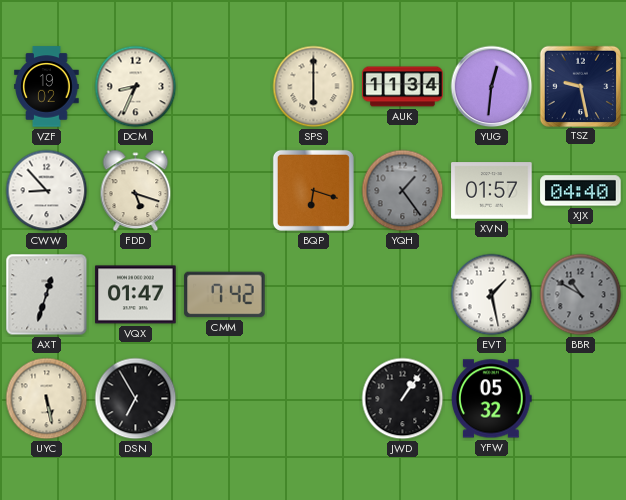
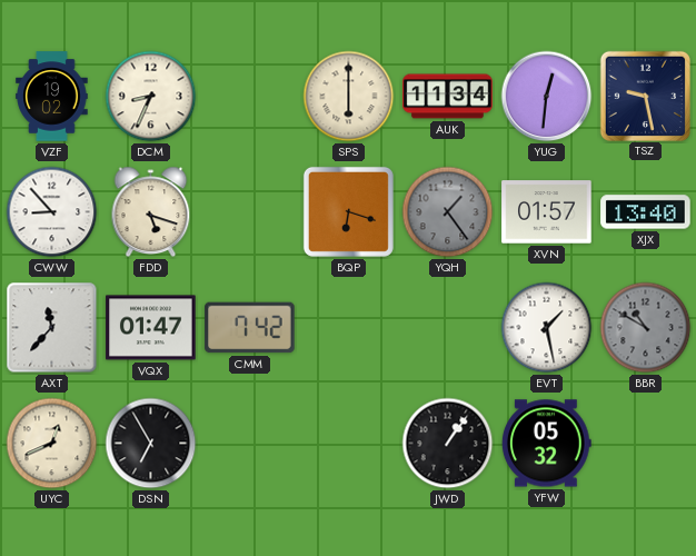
XJX: 04:40 -> 13:40 (646, 212)
AXT: 12:33 -> 11:37 (52, 328)
UYC: 5:28 -> 12:41 (52, 444)
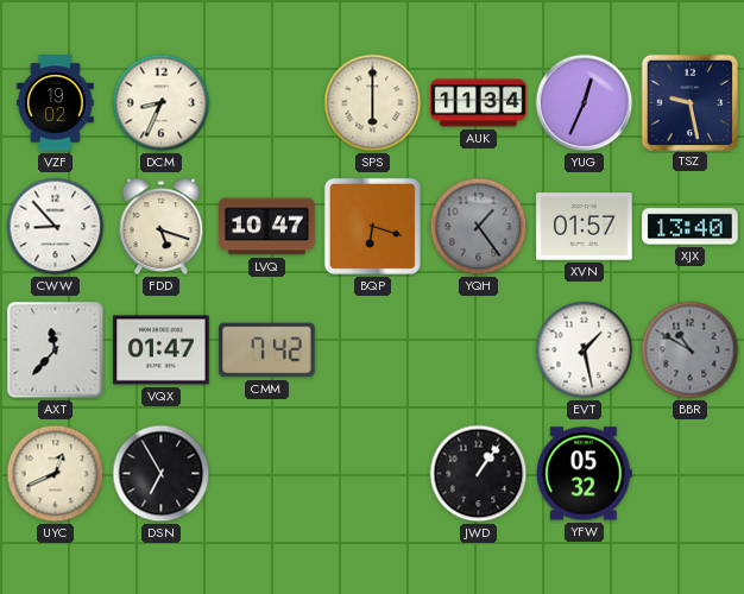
YUG: 12:31 -> 12:34 (585, 103)
LVQ: none -> 10:47 (267, 227)
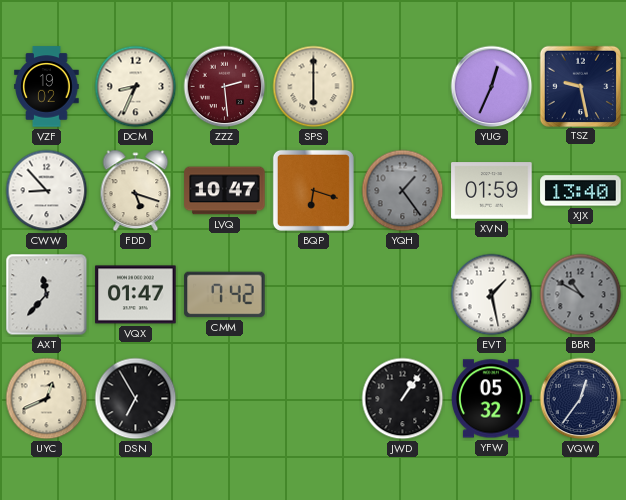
ZZZ: none -> 2:29 (225, 87)
AUK: 11:34 -> none (479, 103)
XVN: 01:57 -> 01:59 (492, 191)
VQW: none -> 12:36 (581, 399)
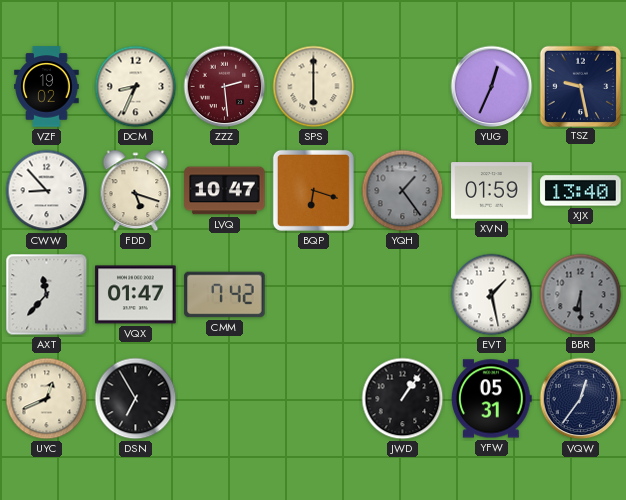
BBR: 10:50 -> 6:30 (581, 295)
YFW: 05:32 -> 05:31 (492, 399)
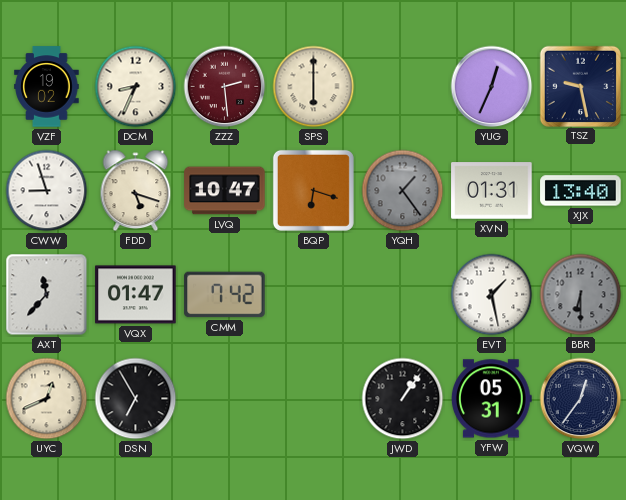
CWW: 8:53 -> 8:57 (47, 191)
XVN: 01:59 -> 01:31 (492, 191)
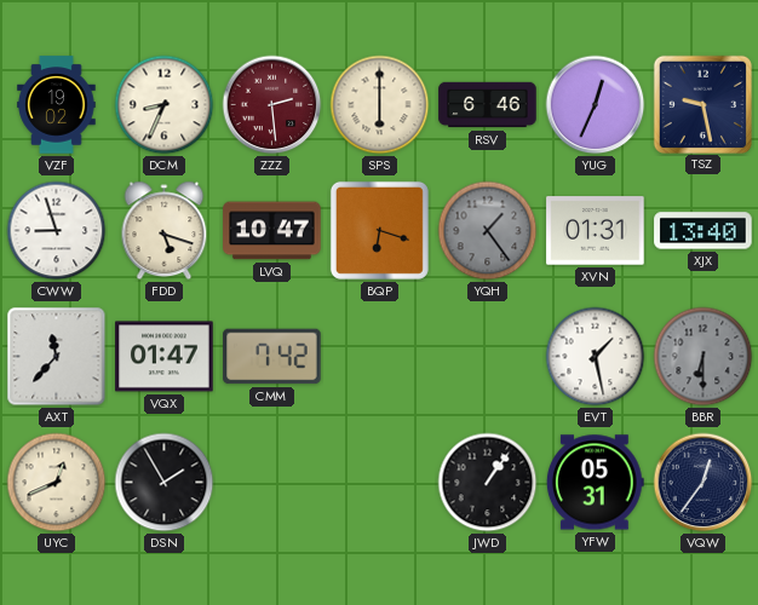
RSV: none -> 6:46 (488, 105)
DSN: 6:55 -> 1:55 (165, 483)
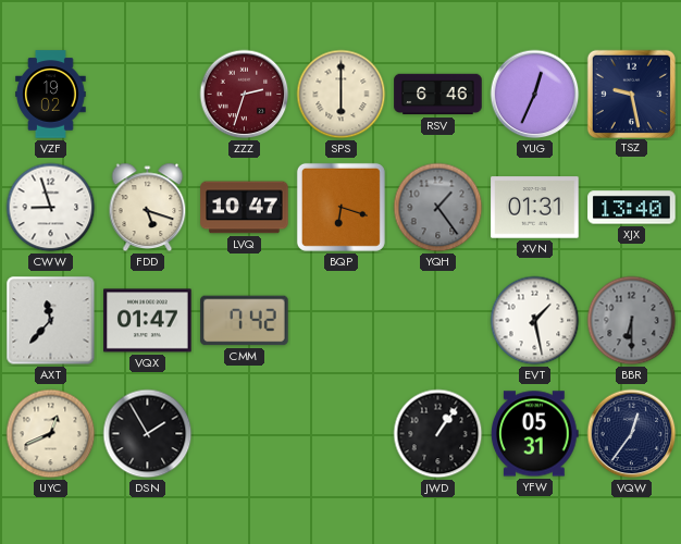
DCM: 8:34 -> none (165, 105)
ZZZ: 2:29 -> 2:33 (245, 95)
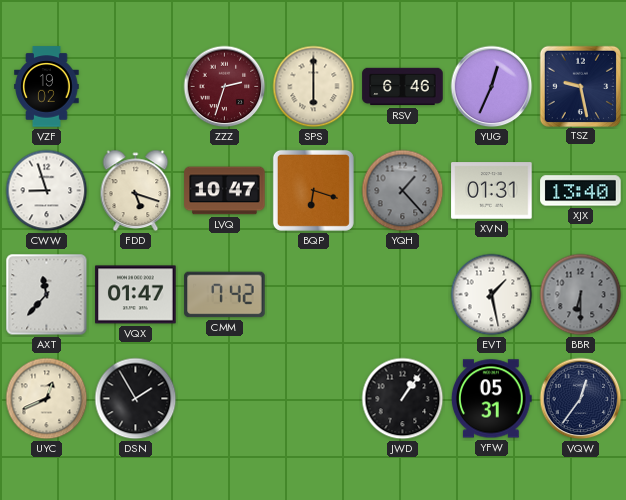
YQH: 1:24 -> 1:23 (403, 191)
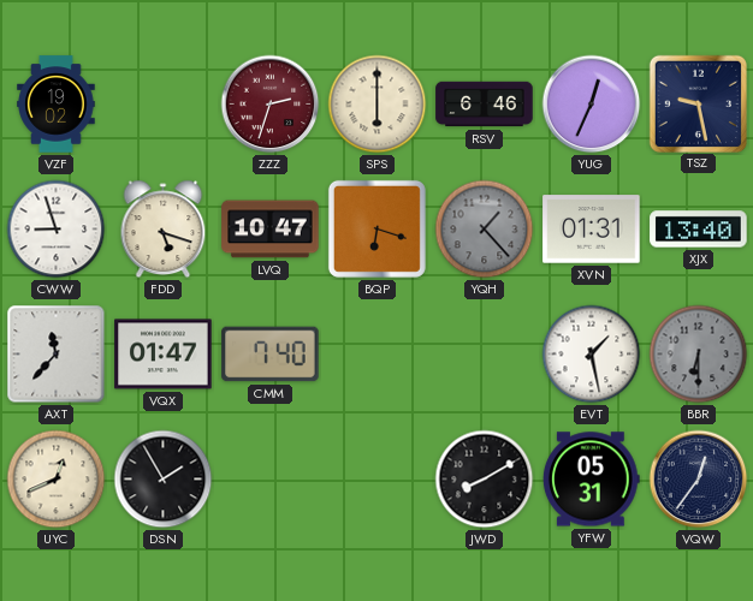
CMM: 7:42 -> 7:40 (271, 355)
JWD: 1:06 -> 8:10 (485, 480)
